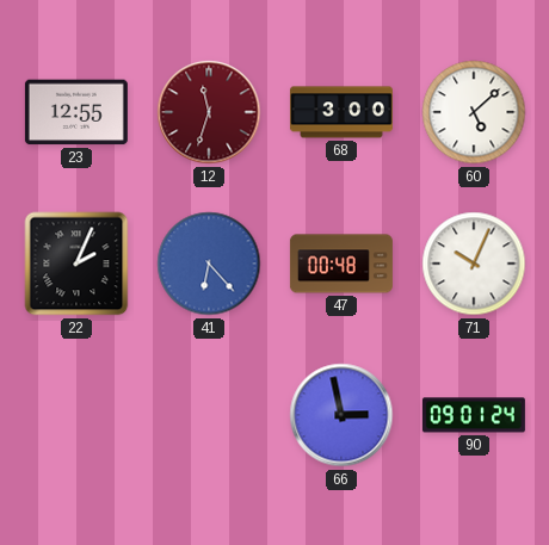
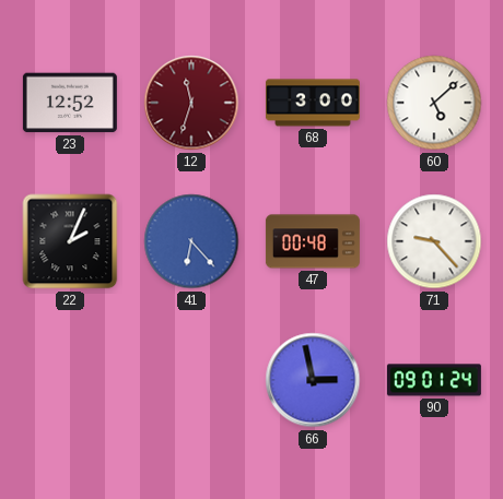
23: 12:55 -> 12:52 (70, 103)
71: 10:04 -> 9:23 (434, 241)
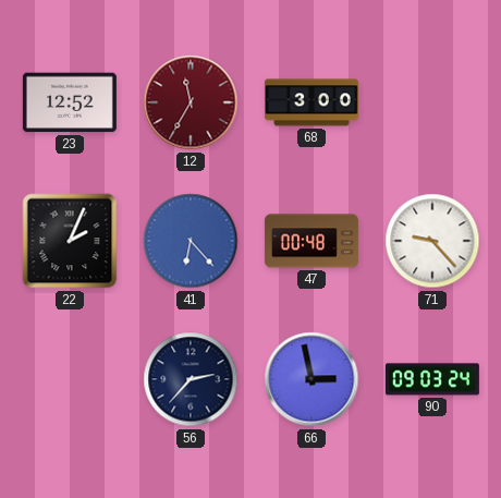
12: 11:33 -> 11:35 (191, 102)
60: 5:08 -> none (434, 103)
56: none -> 2:37 (191, 379)
90: 09:01 -> 09:03 (432, 379)
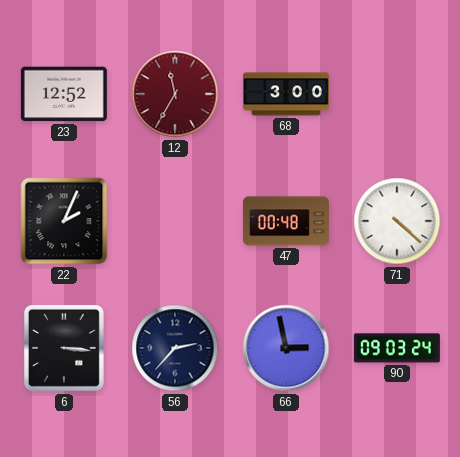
41: 6:23 -> none (191, 241)
71: 9:23 -> 4:22 (397, 221)
6: none -> 3:16 (64, 348)
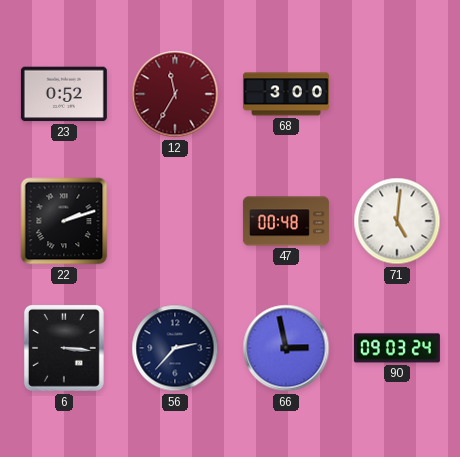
23: 12:52 -> 0:52 (64, 94)
22: 2:04 -> 2:12 (64, 221)
71: 4:22 -> 5:01 (397, 221)
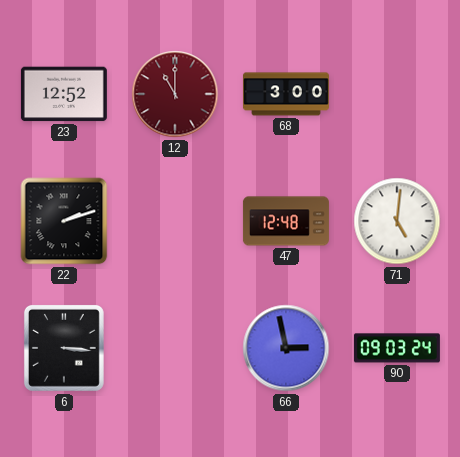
23: 0:52 -> 12:52 (64, 94)
12: 11:35 -> 11:00 (175, 94)
47: 00:48 -> 12:48 (286, 221)
56: 2:37 -> none (175, 348)
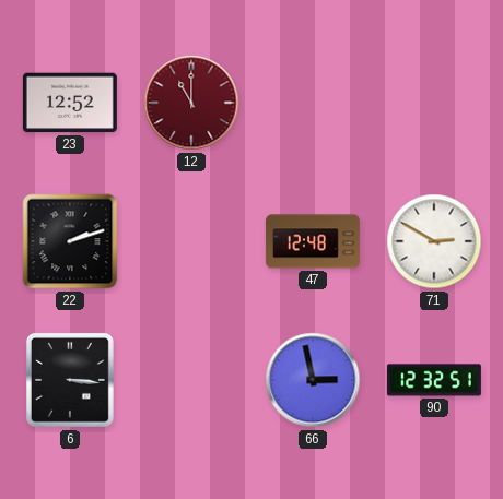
68: 3:00 -> none (286, 94)
71: 5:01 -> 2:50 (434, 241)
90: 09:03 -> 12:32 (434, 380)
